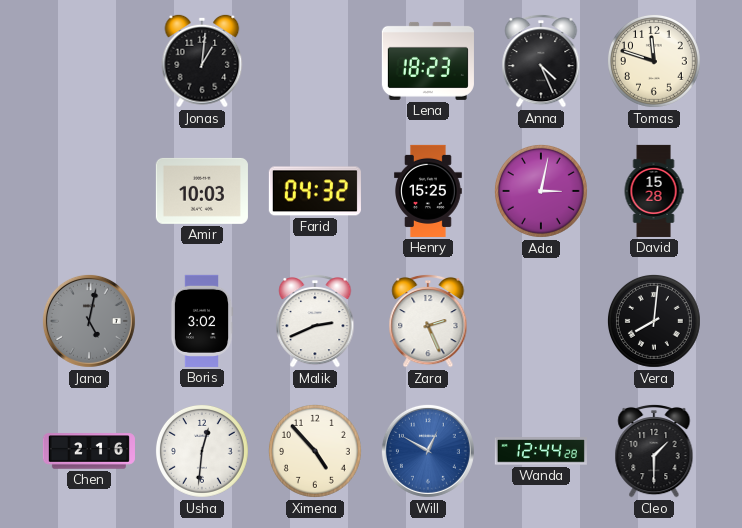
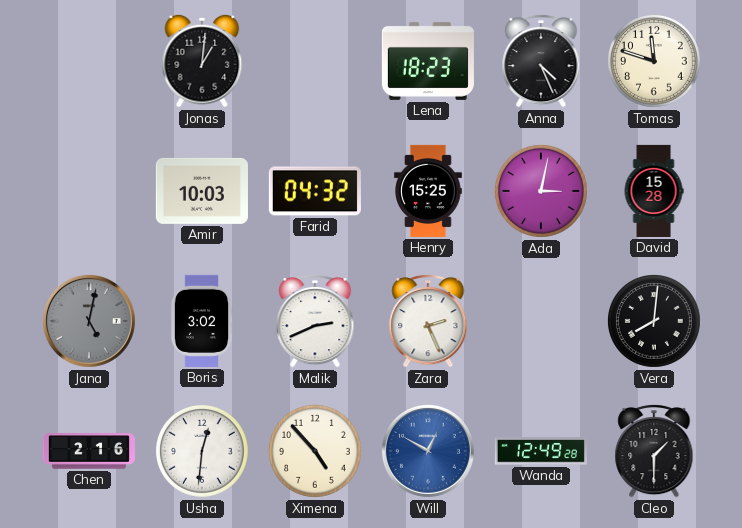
Wanda: 12:44 -> 12:49 (541, 451)
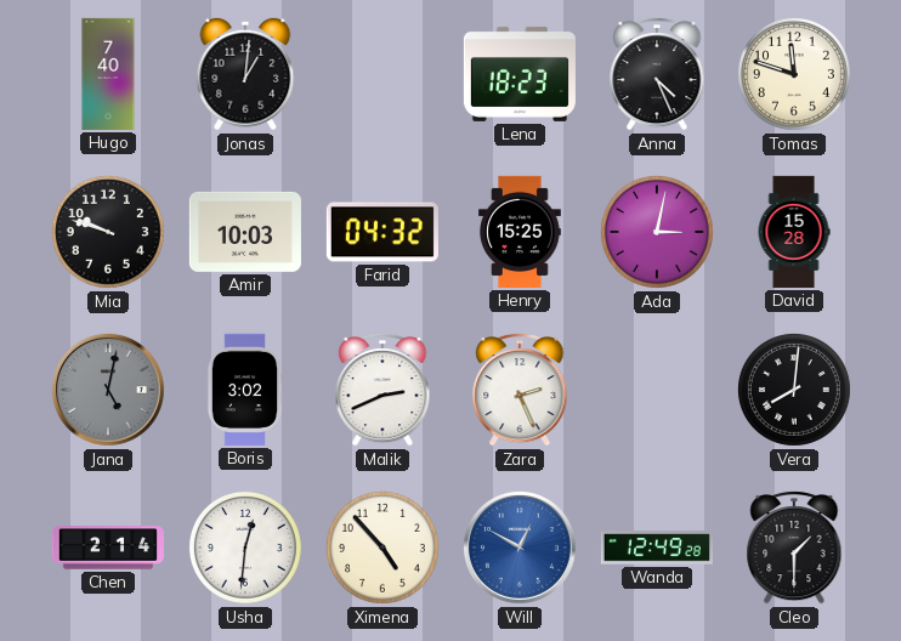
Hugo: none -> 7:40 (108, 74)
Mia: none -> 9:48 (108, 232)
Chen: 2:16 -> 2:14 (108, 548)
